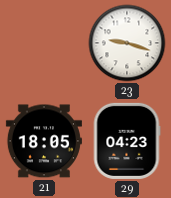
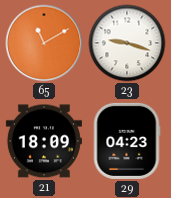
65: none -> 11:10 (44, 43)
21: 18:05 -> 18:09 (44, 141)
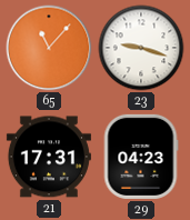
65: 11:10 -> 11:07 (49, 48)
21: 18:09 -> 17:31 (49, 157)
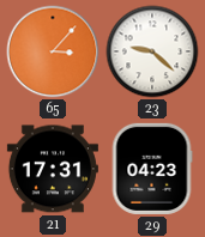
65: 11:07 -> 3:07 (53, 51)
23: 9:18 -> 9:22 (152, 51)
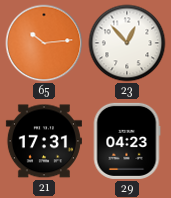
65: 3:07 -> 10:14 (44, 43)
23: 9:22 -> 12:53 (127, 43)
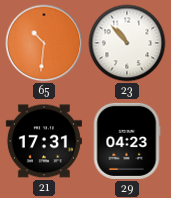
65: 10:14 -> 10:31 (44, 43)
23: 12:53 -> 10:53 (127, 43)
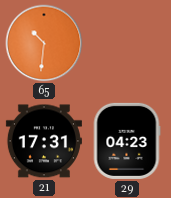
23: 10:53 -> none (127, 43)
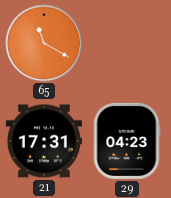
65: 10:31 -> 11:20 (44, 43)
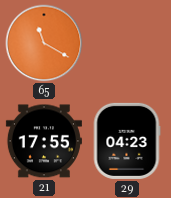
21: 17:31 -> 17:55 (44, 141)
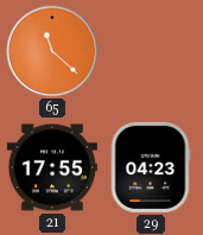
65: 11:20 -> 11:22 (52, 51)
